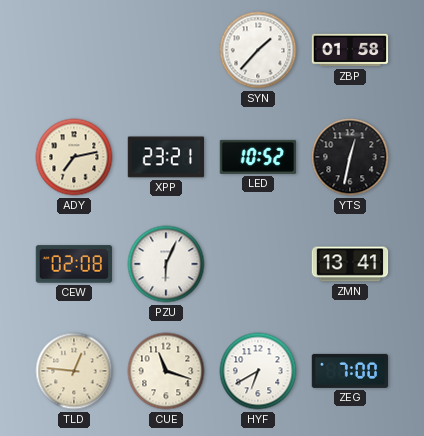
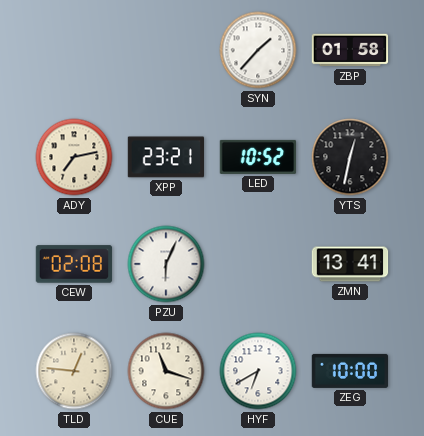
ZEG: 7:00 -> 10:00 (350, 371)
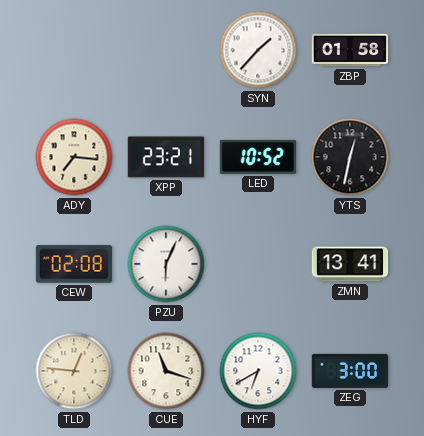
ADY: 7:13 -> 7:16 (74, 157)
ZEG: 10:00 -> 3:00 (350, 371)
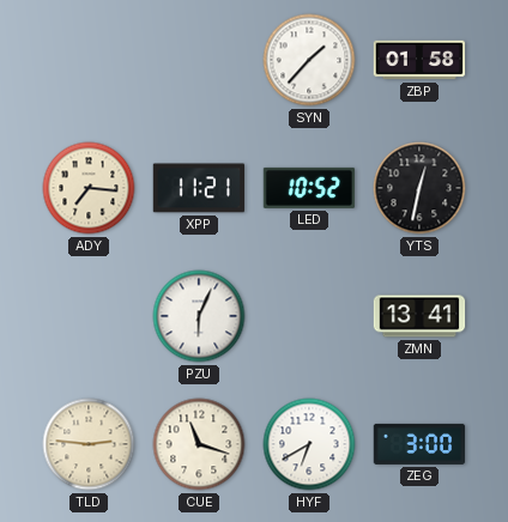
XPP: 23:21 -> 11:21 (199, 188)
CEW: 02:08 -> none (74, 264)
TLD: 12:46 -> 2:46 (89, 444)
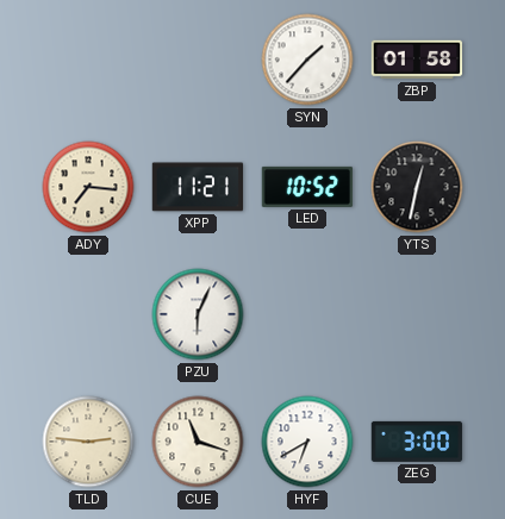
ZMN: 13:41 -> none (419, 316)
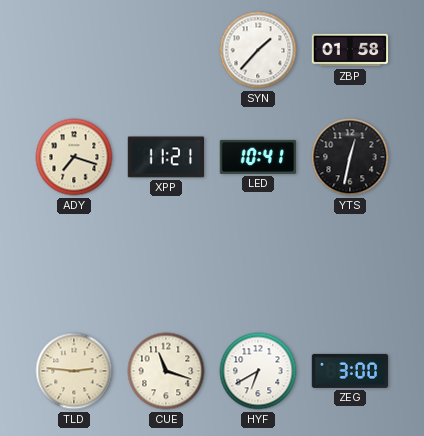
ADY: 7:16 -> 7:18 (74, 157)
LED: 10:52 -> 10:41 (258, 157)
PZU: 6:04 -> none (198, 314)
